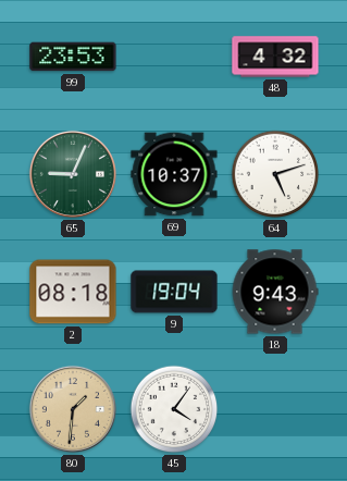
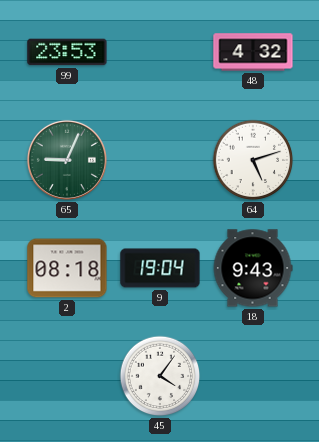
69: 10:37 -> none (174, 174)
80: 1:31 -> none (73, 409)
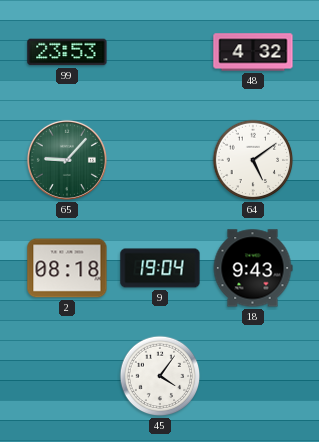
65: 9:04 -> 9:07 (67, 160)
64: 5:12 -> 5:09 (253, 160)
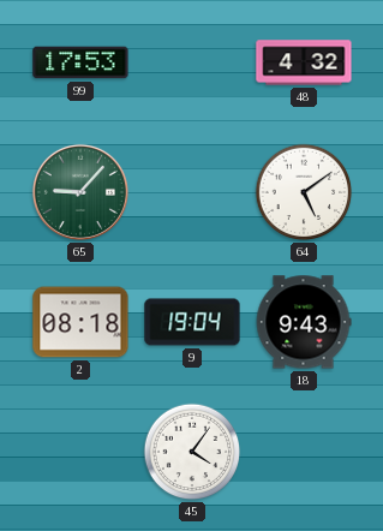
99: 23:53 -> 17:53 (80, 62)
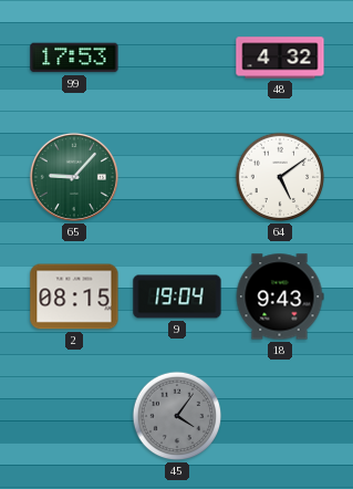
2: 08:18 -> 08:15 (74, 296)
45 dial: white -> grey (177, 416)
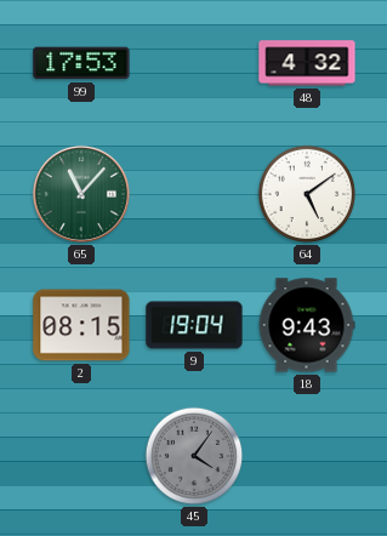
65: 9:07 -> 11:07 (81, 194)
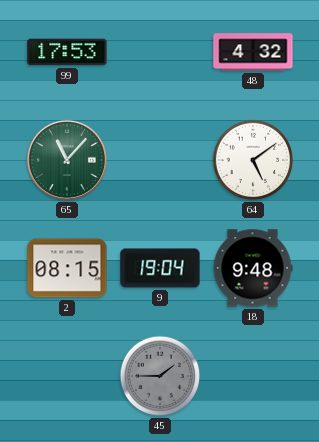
18: 9:43 -> 9:48 (253, 268)
45: 4:06 -> 1:45 (160, 376)
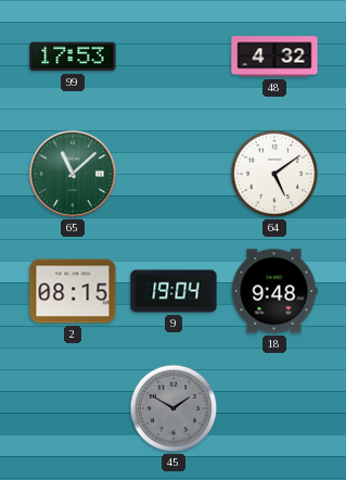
65: 11:07 -> 11:08 (73, 174)
45: 1:45 -> 1:50 (174, 408)
